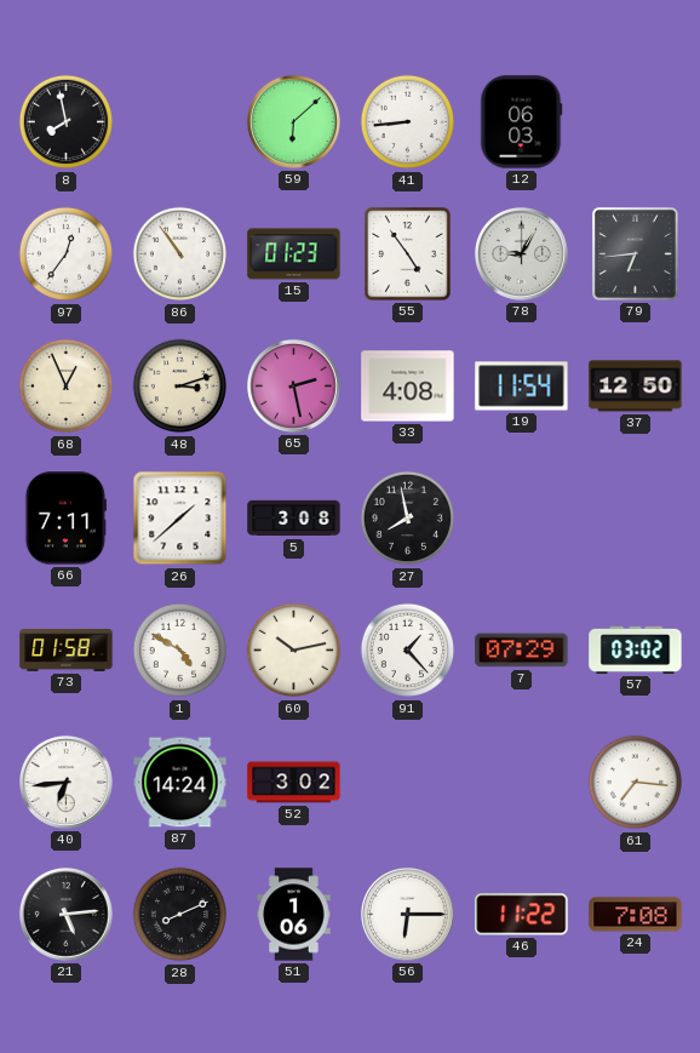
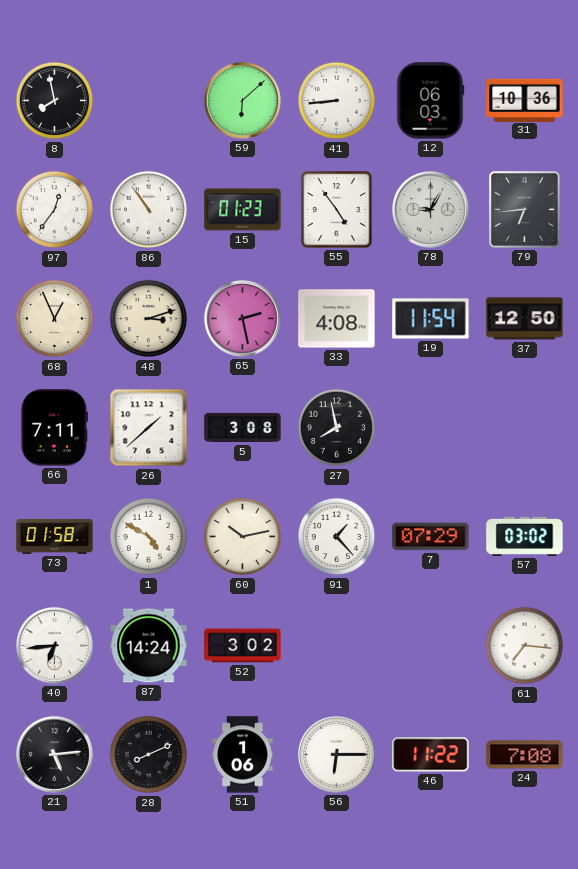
31: none -> 10:36 (525, 100)
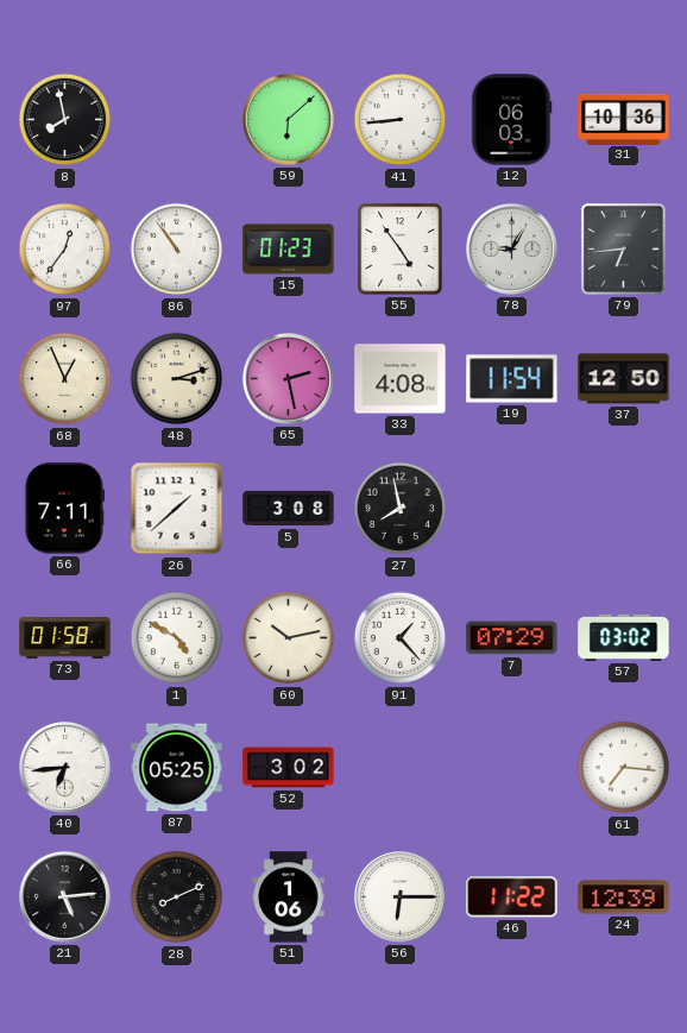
87: 14:24 -> 05:25 (177, 768)
24: 7:08 -> 12:39 (624, 897)
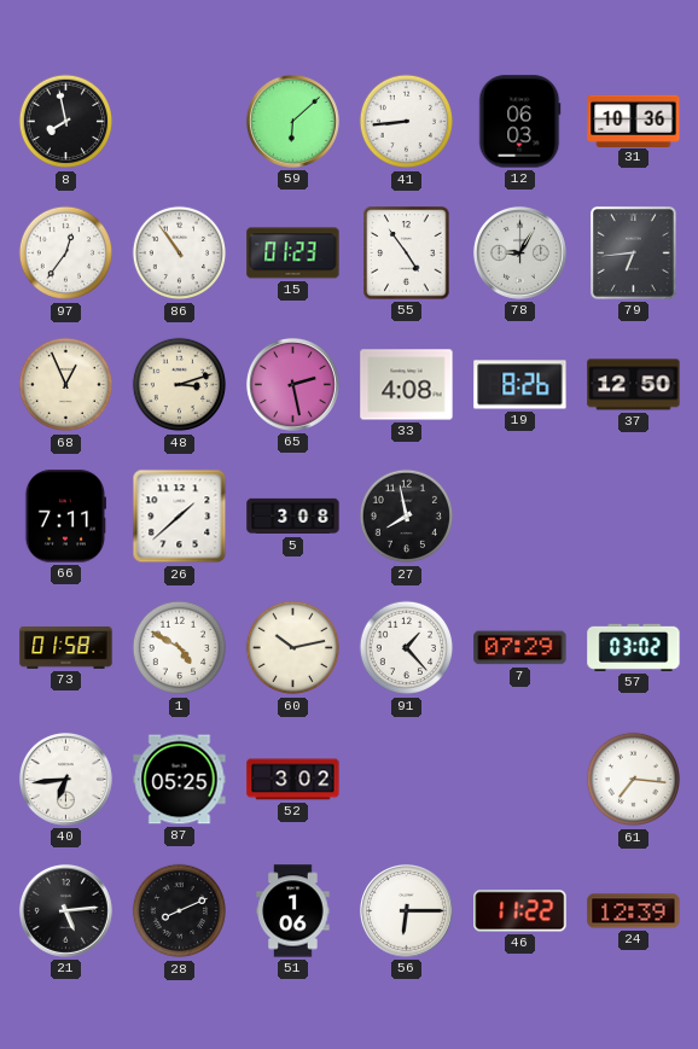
19: 11:54 -> 8:26 (520, 385)
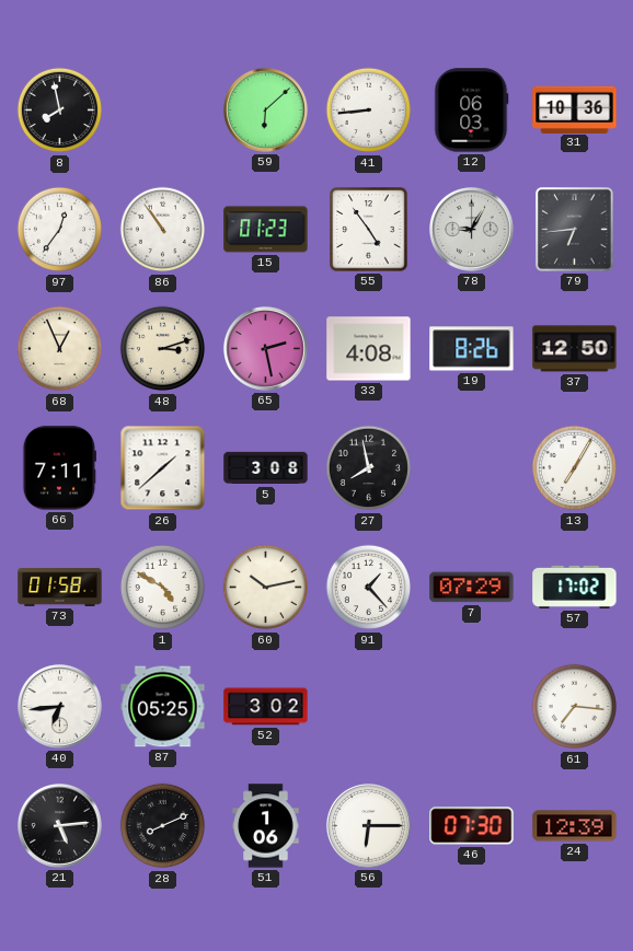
13: none -> 7:05 (575, 468)
57: 03:02 -> 17:02 (575, 587)
46: 11:22 -> 07:30 (472, 826)
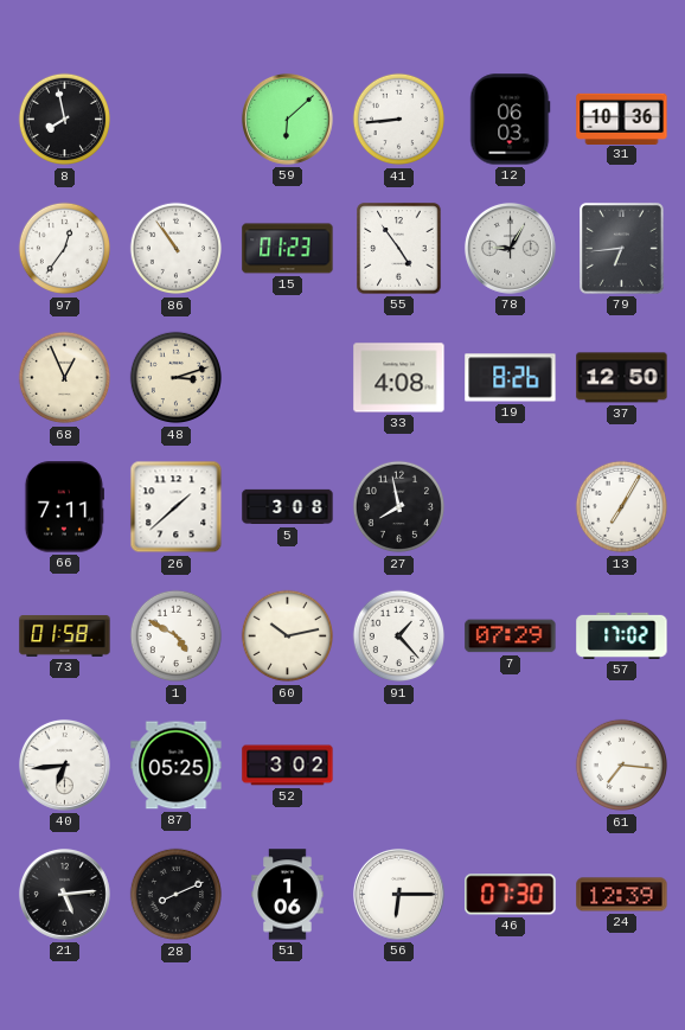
65: 2:28 -> none (265, 348)
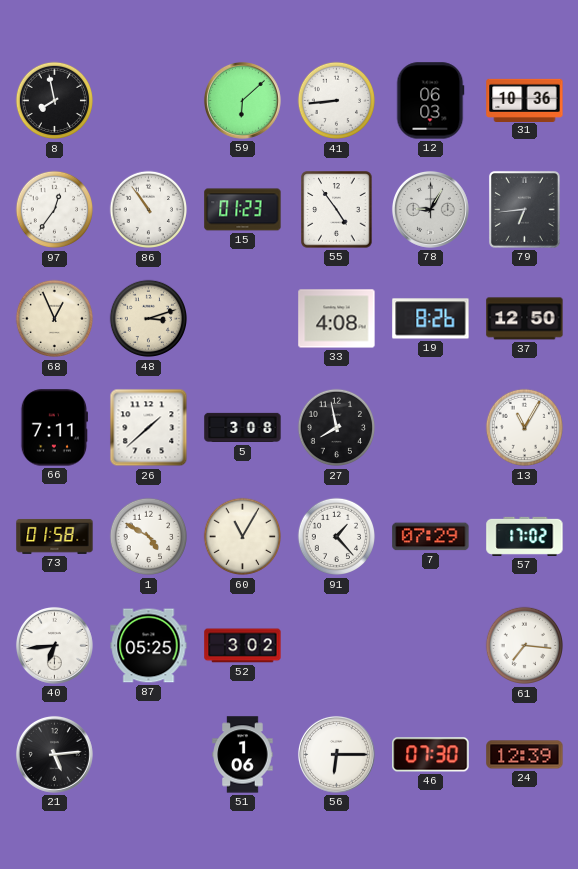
13: 7:05 -> 11:05 (525, 428)
60: 10:13 -> 11:05 (243, 537)
28: 8:11 -> none (177, 895)
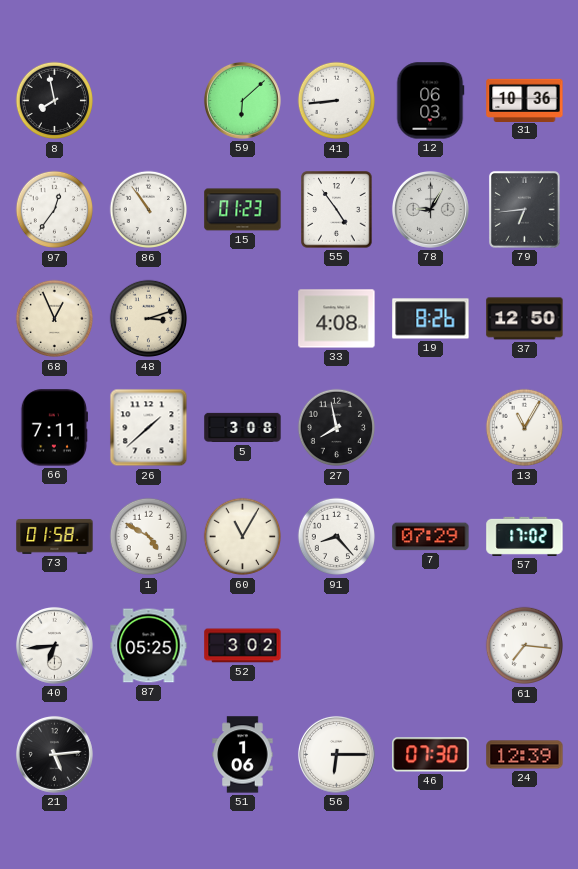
91: 1:23 -> 8:23 (337, 537)
